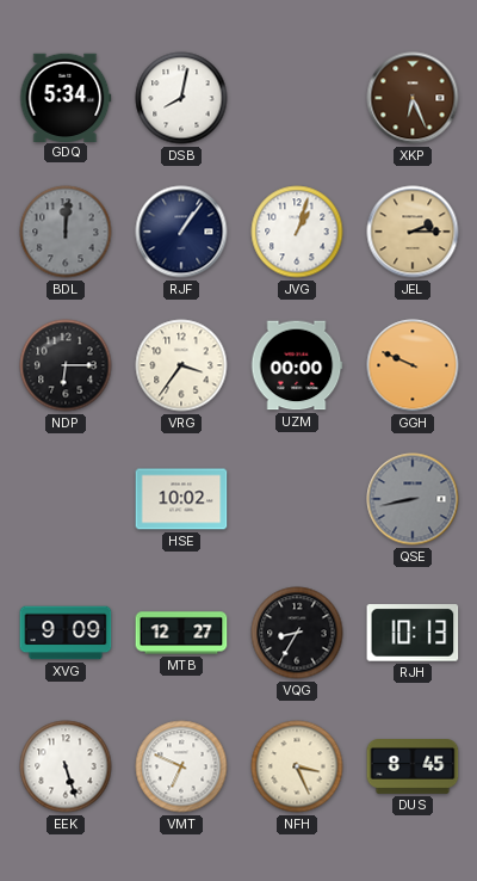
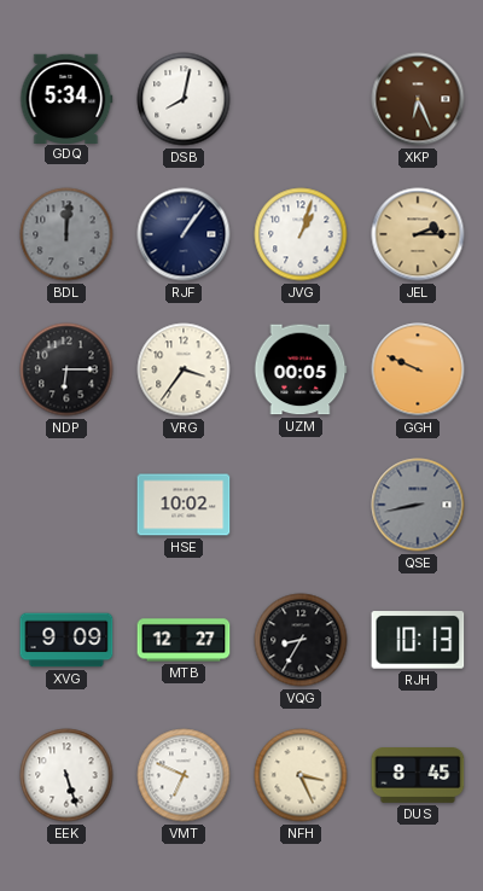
UZM: 00:00 -> 00:05 (301, 369)
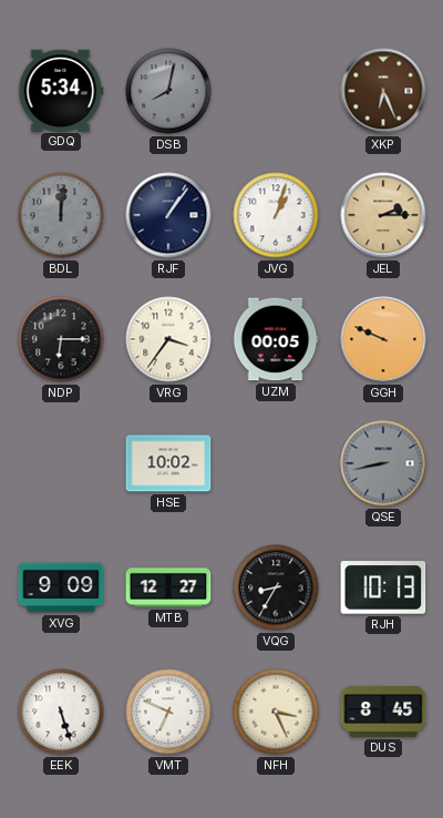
DSB dial: white -> grey (168, 91)
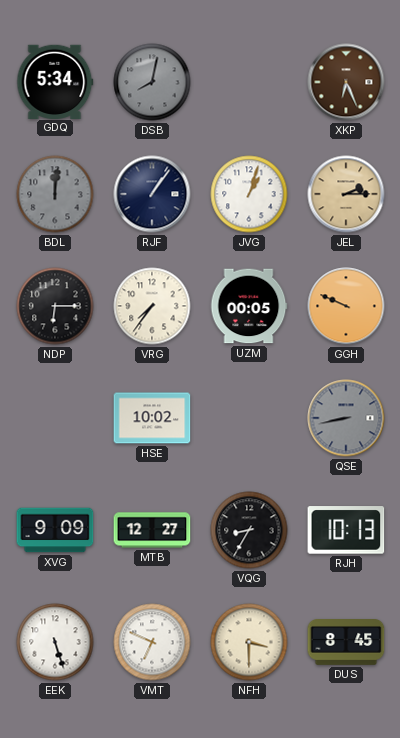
VRG: 3:36 -> 7:36 (152, 306)
NFH: 3:26 -> 3:30 (249, 642)
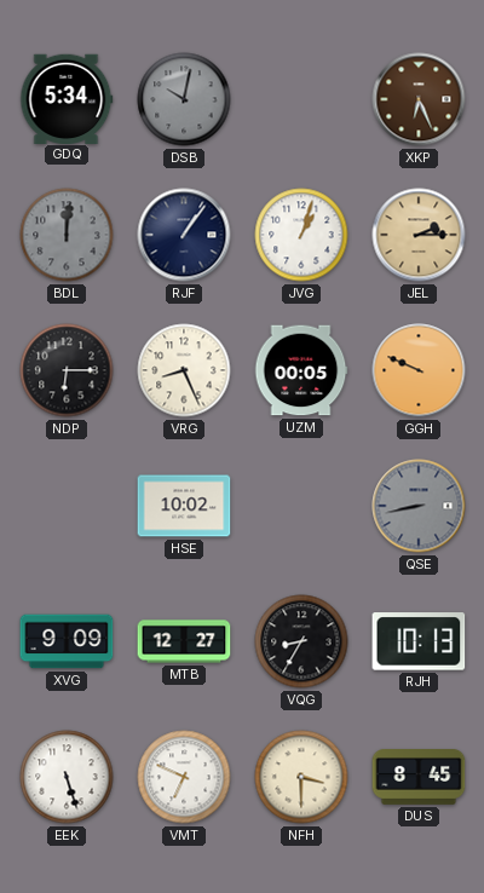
DSB: 8:02 -> 10:02 (184, 99)
VRG: 7:36 -> 8:26 (184, 370)
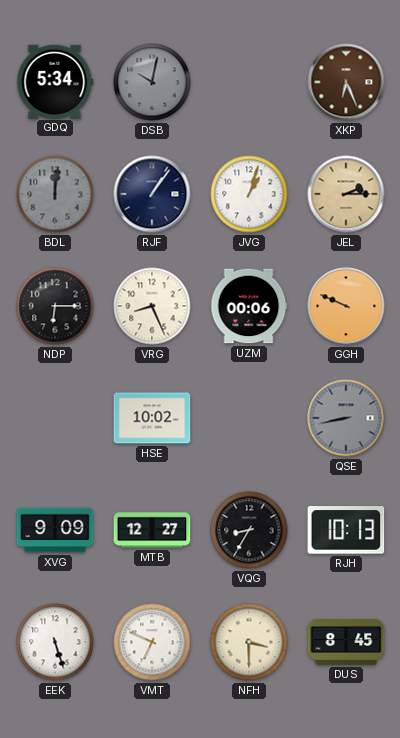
UZM: 00:05 -> 00:06 (249, 306)
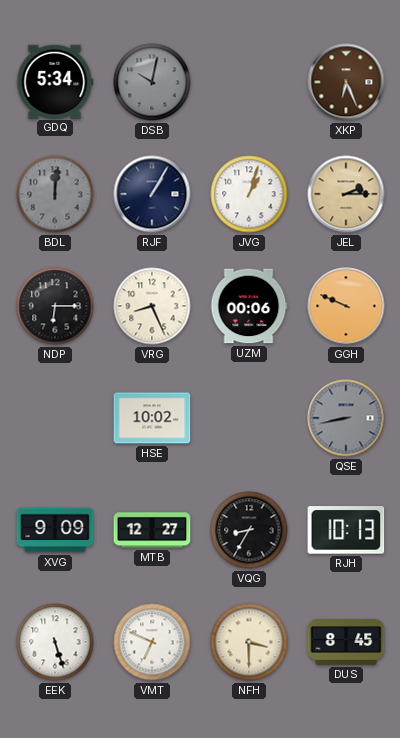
RJF: 1:06 -> 1:05 (152, 194)
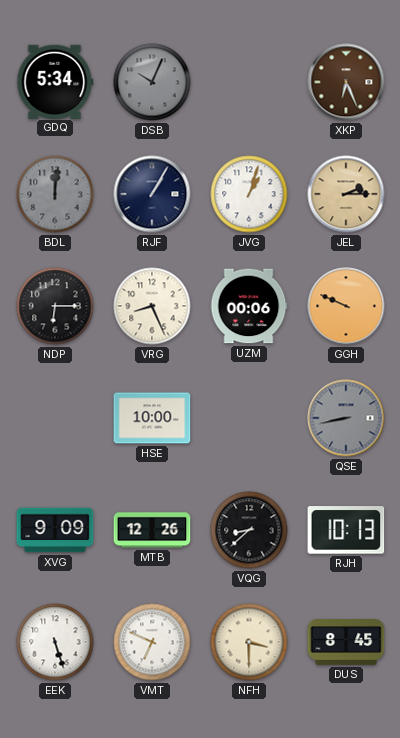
DSB: 10:02 -> 10:04 (152, 82)
HSE: 10:02 -> 10:00 (152, 418)
MTB: 12:27 -> 12:26 (152, 530)
VQG: 8:35 -> 8:38 (249, 530)
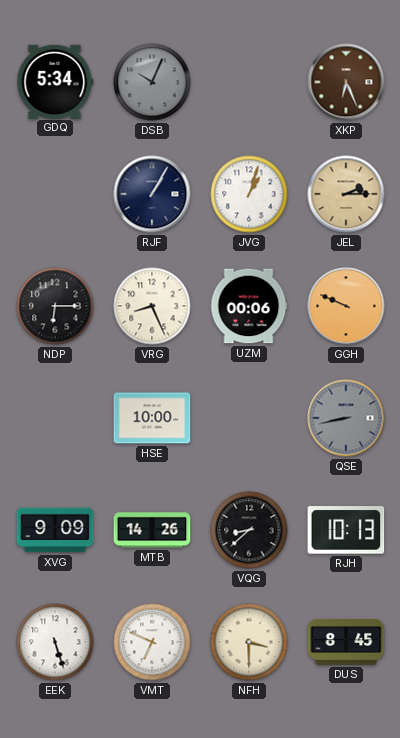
BDL: 12:01 -> none (55, 194)
MTB: 12:26 -> 14:26 (152, 530)
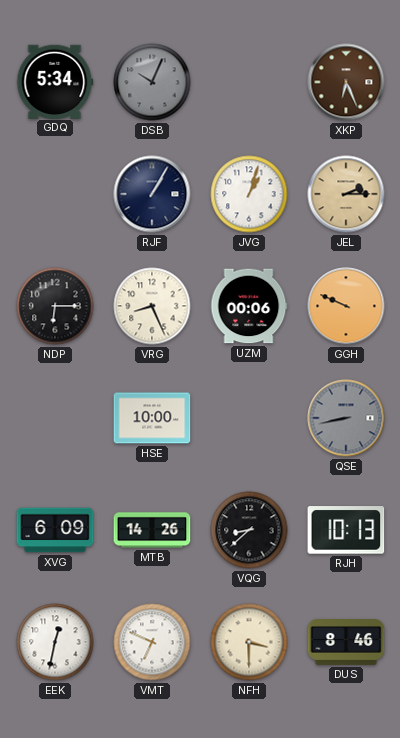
XVG: 9:09 -> 6:09 (55, 530)
EEK: 5:27 -> 12:32 (55, 642)
DUS: 8:45 -> 8:46 (346, 643)
